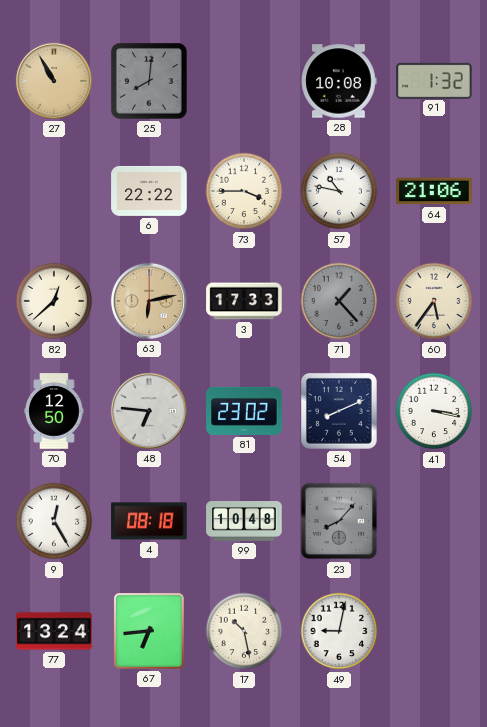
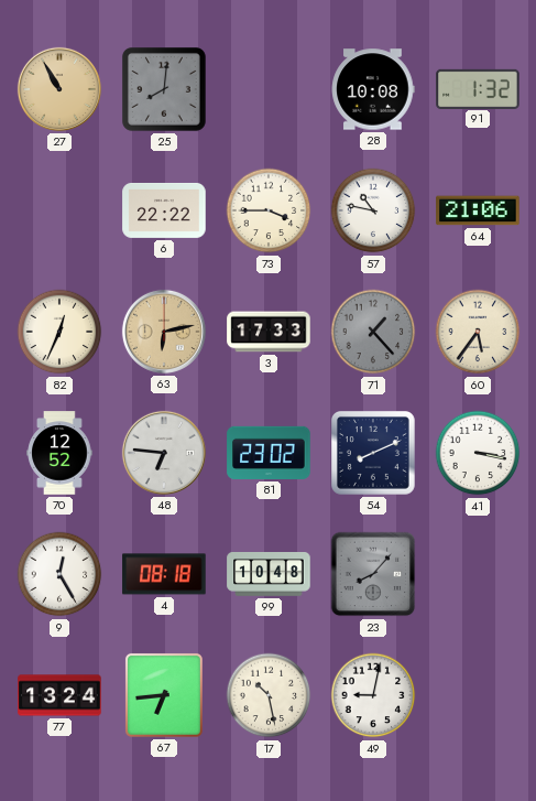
82: 12:38 -> 12:34 (59, 332)
70: 12:50 -> 12:52 (59, 453)
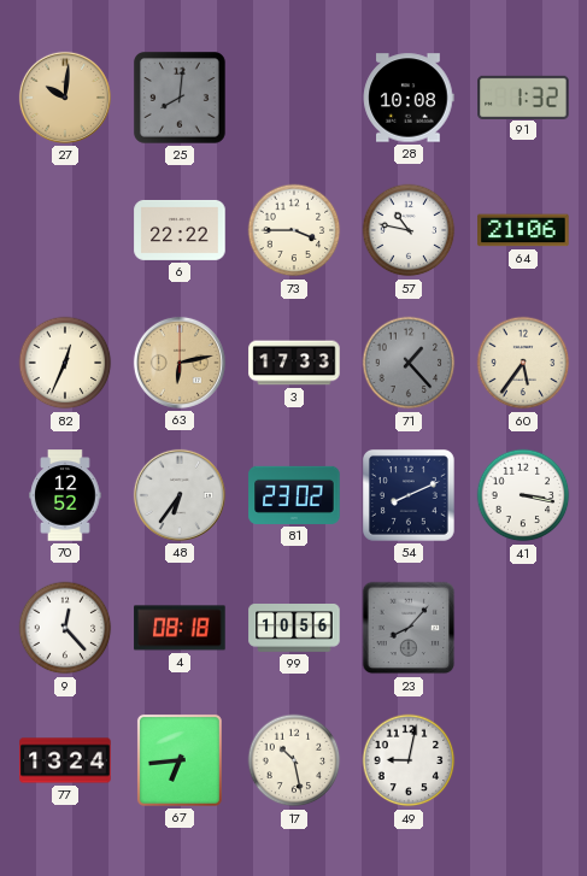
27: 10:55 -> 10:01 (65, 98)
48: 6:46 -> 6:36 (180, 495)
9: 12:25 -> 12:23 (65, 628)
99: 10:48 -> 10:56 (294, 629)
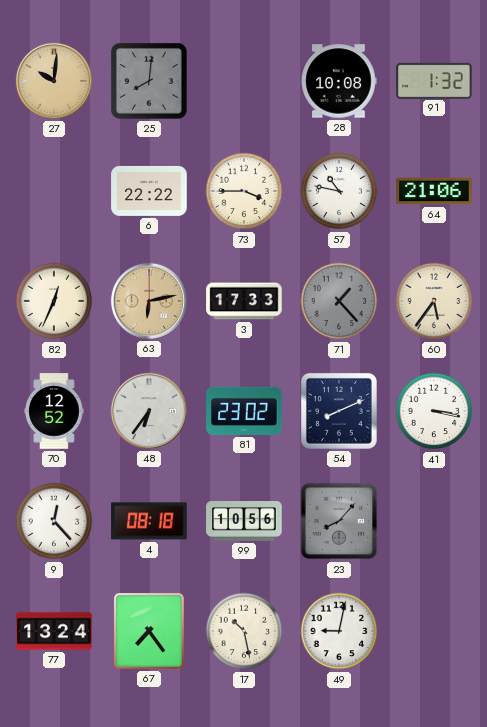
67: 6:44 -> 7:24 (149, 631)
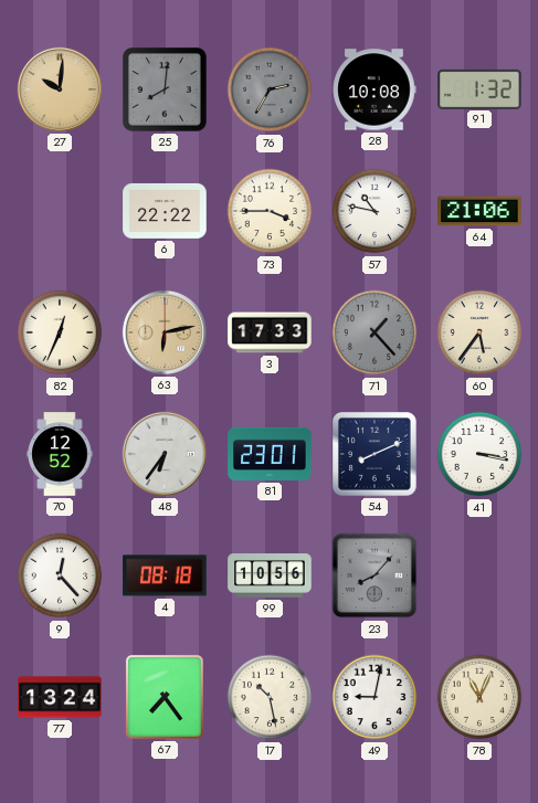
76: none -> 2:35 (270, 89)
81: 23:02 -> 23:01 (270, 454)
78: none -> 11:04 (479, 697)
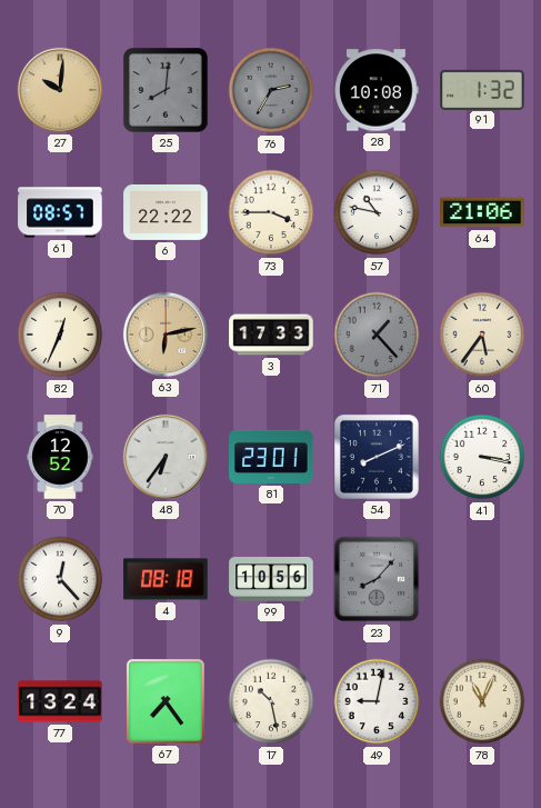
61: none -> 08:57 (60, 212)
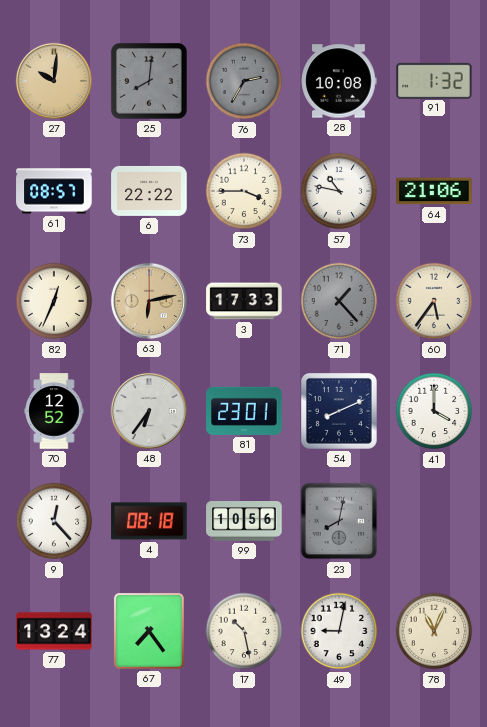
41: 3:17 -> 4:00 (434, 411)
23: 8:07 -> 8:02 (339, 521)
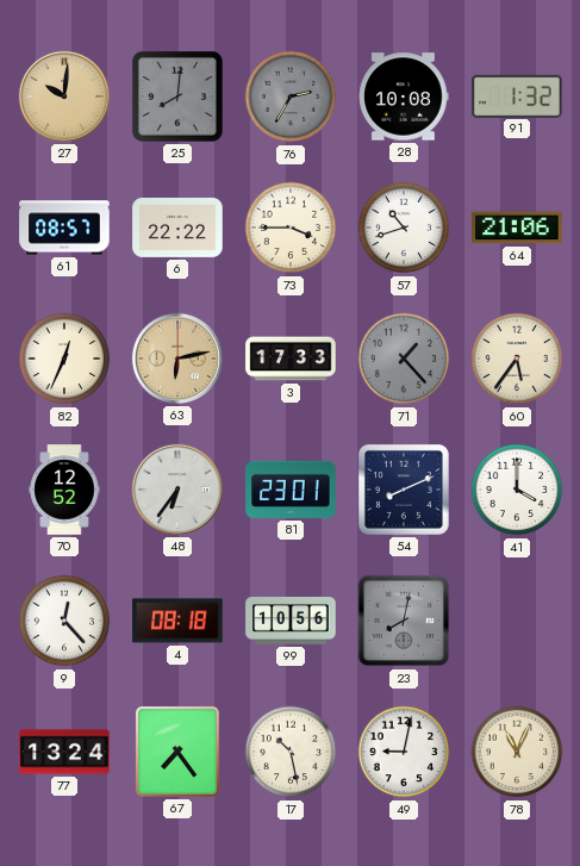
57: 10:47 -> 10:42 (404, 228)
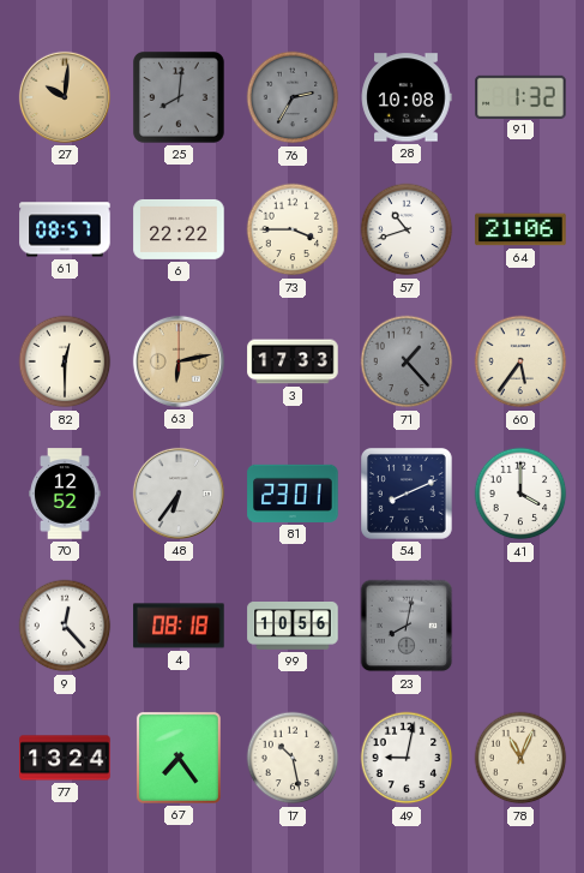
82: 12:34 -> 12:30 (65, 361)
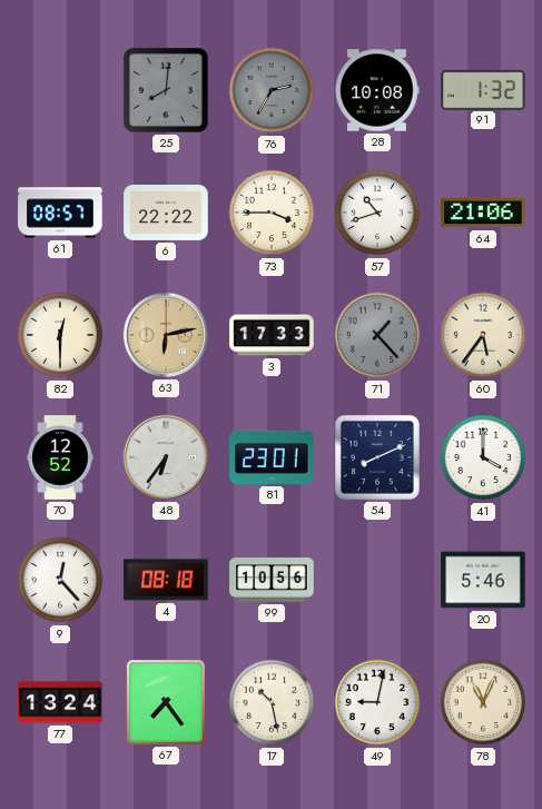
27: 10:01 -> none (65, 97)
23: 8:02 -> none (407, 626)
20: none -> 5:46 (483, 580)
